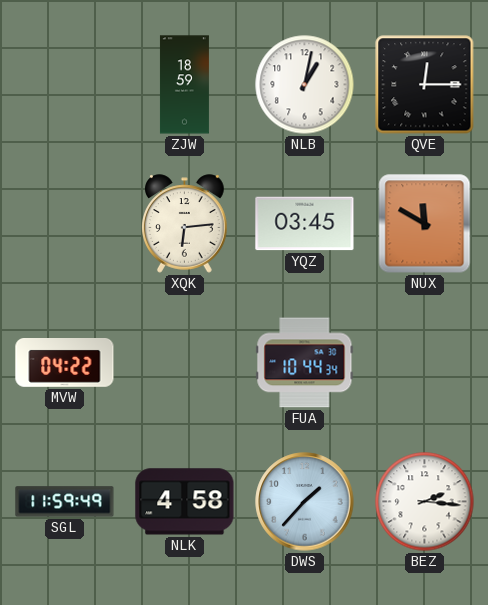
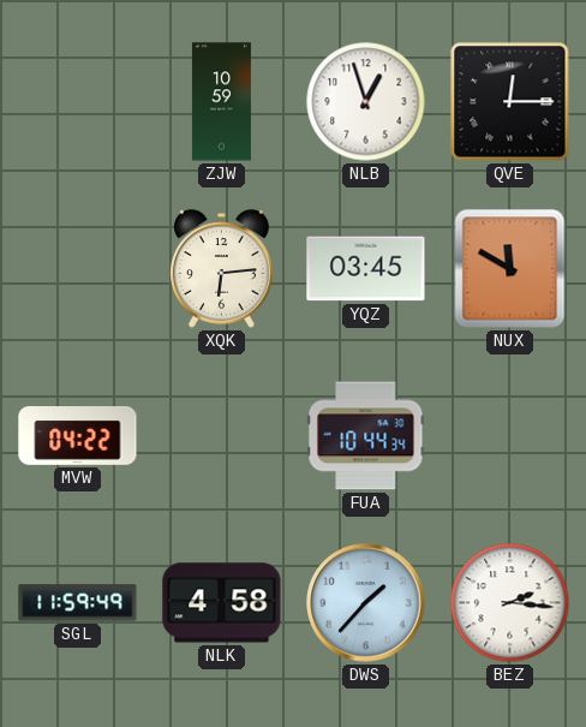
ZJW: 18:59 -> 10:59 (221, 102)
NLB: 1:02 -> 12:57 (366, 102)
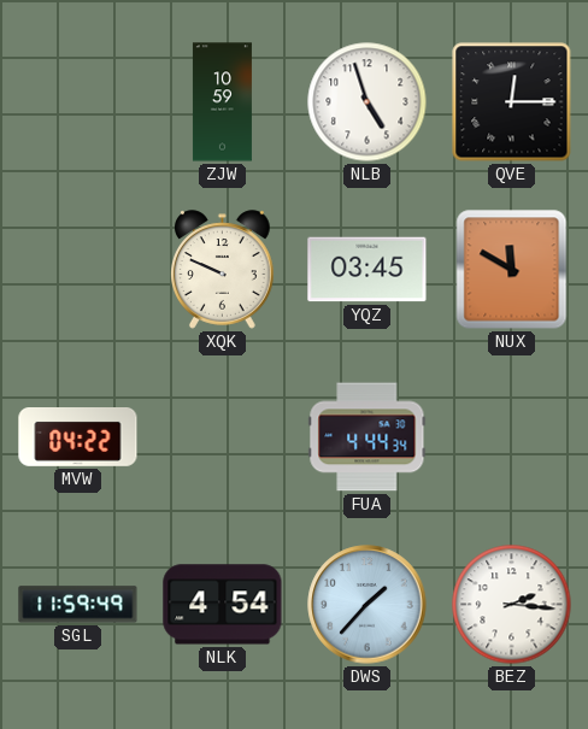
NLB: 12:57 -> 4:57 (367, 102)
XQK: 6:14 -> 9:49 (223, 270)
FUA: 10:44 -> 4:44 (367, 437)
NLK: 4:58 -> 4:54 (223, 605)
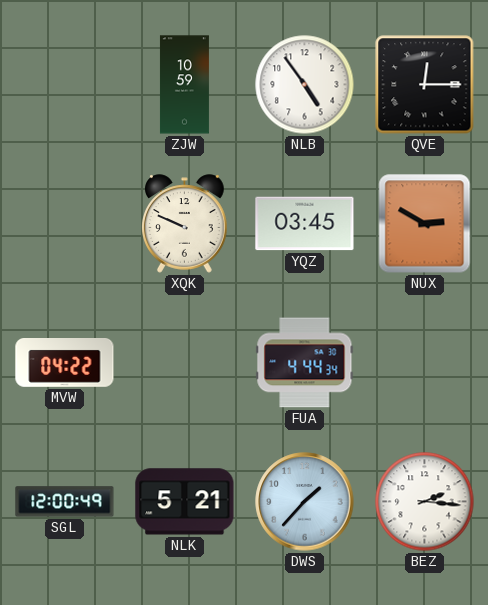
NLB: 4:57 -> 4:54 (305, 85)
NUX: 11:50 -> 2:50 (425, 224)
SGL: 11:59 -> 12:00 (65, 502)
NLK: 4:54 -> 5:21 (185, 502)
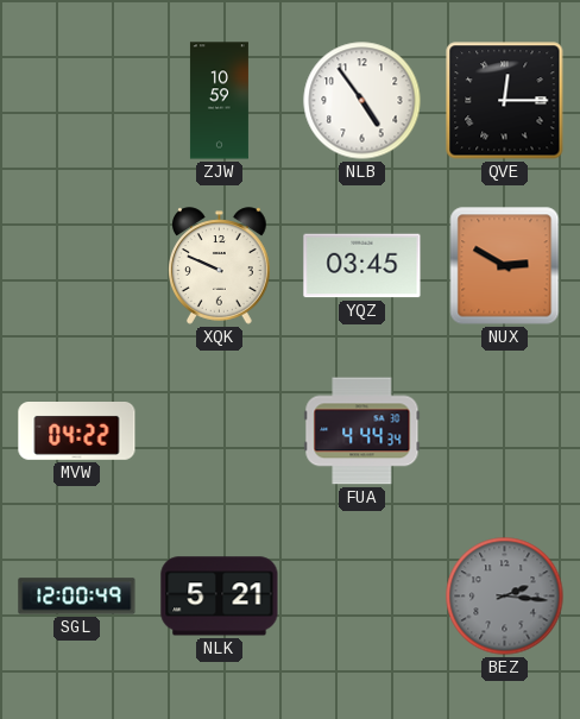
DWS: 1:37 -> none (305, 502)
BEZ dial: white -> grey (505, 597)
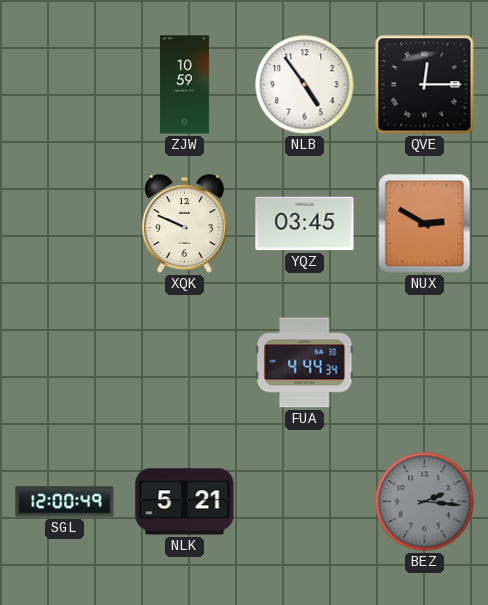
MVW: 04:22 -> none (77, 431)
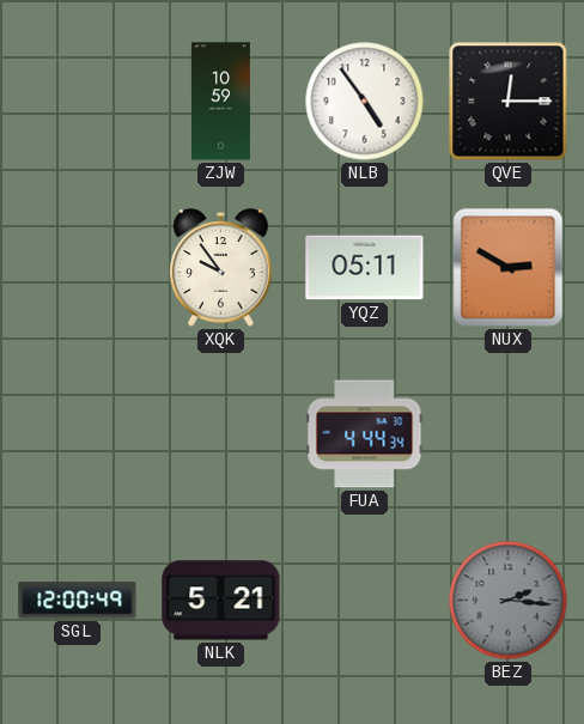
XQK: 9:49 -> 9:54 (221, 268)
YQZ: 03:45 -> 05:11 (365, 268)
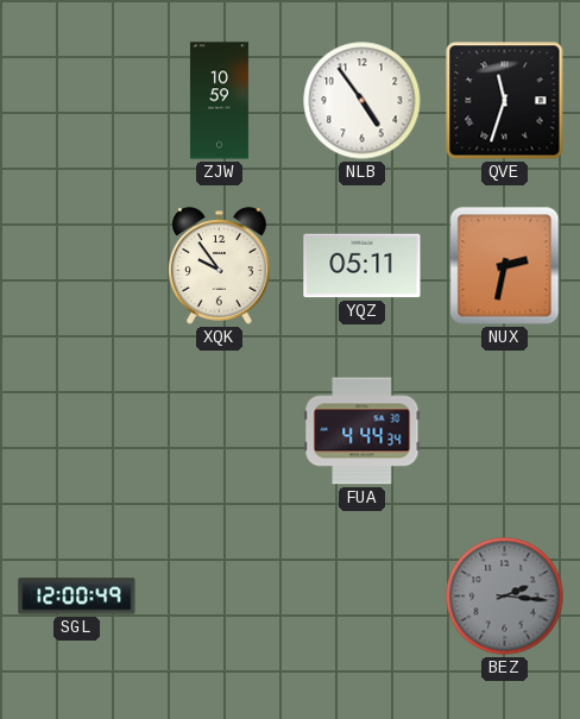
QVE: 12:15 -> 11:33 (505, 101)
NUX: 2:50 -> 2:32 (505, 266)
NLK: 5:21 -> none (221, 601)
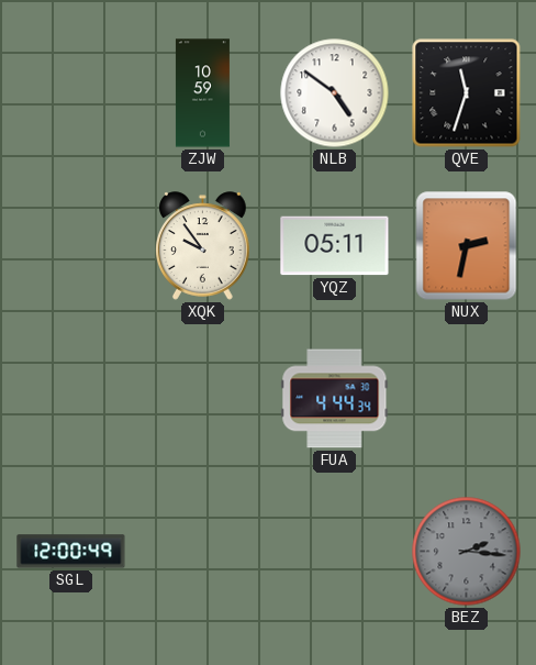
NLB: 4:54 -> 4:51 (335, 93)
